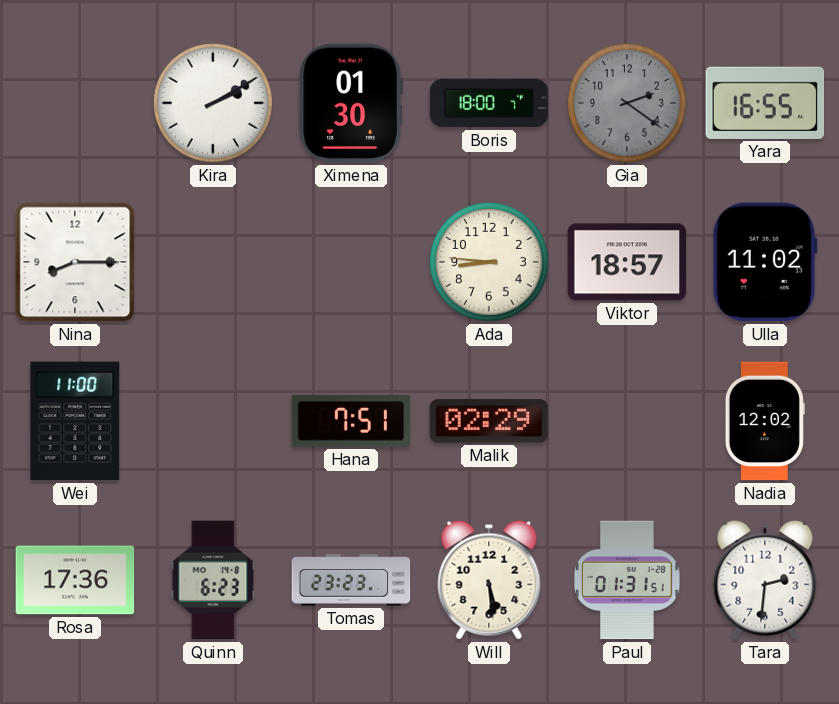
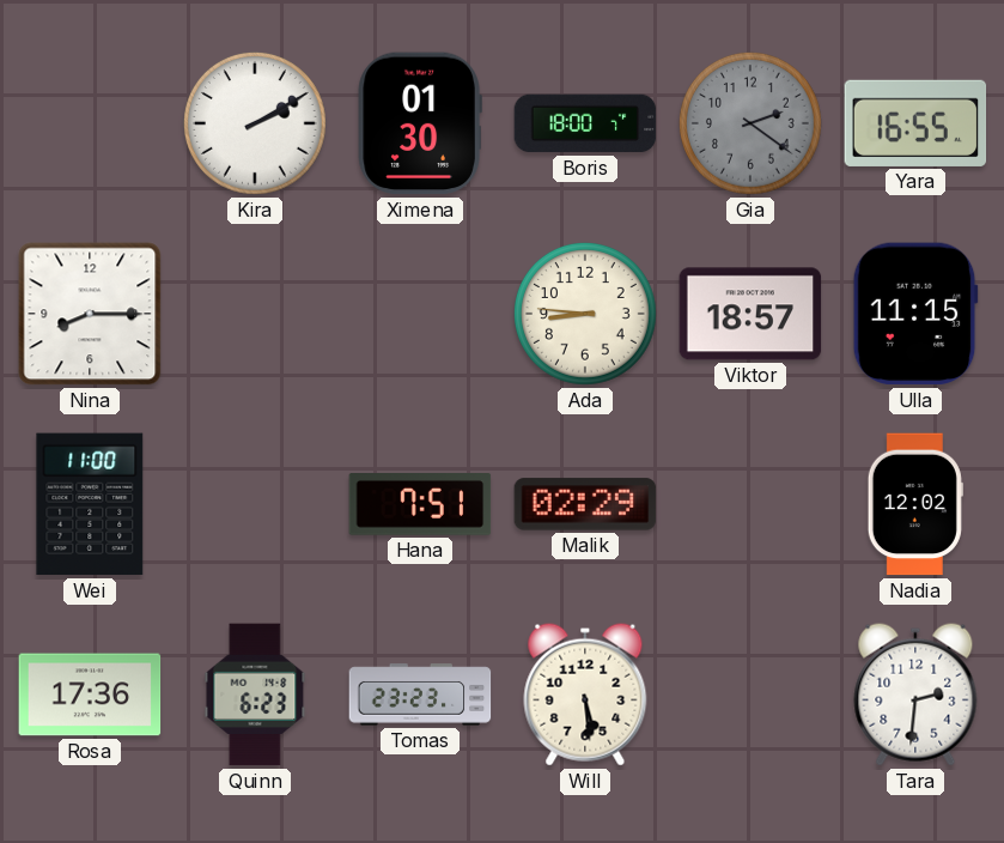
Ulla: 11:02 -> 11:15 (915, 314)
Paul: 01:31 -> none (627, 580)
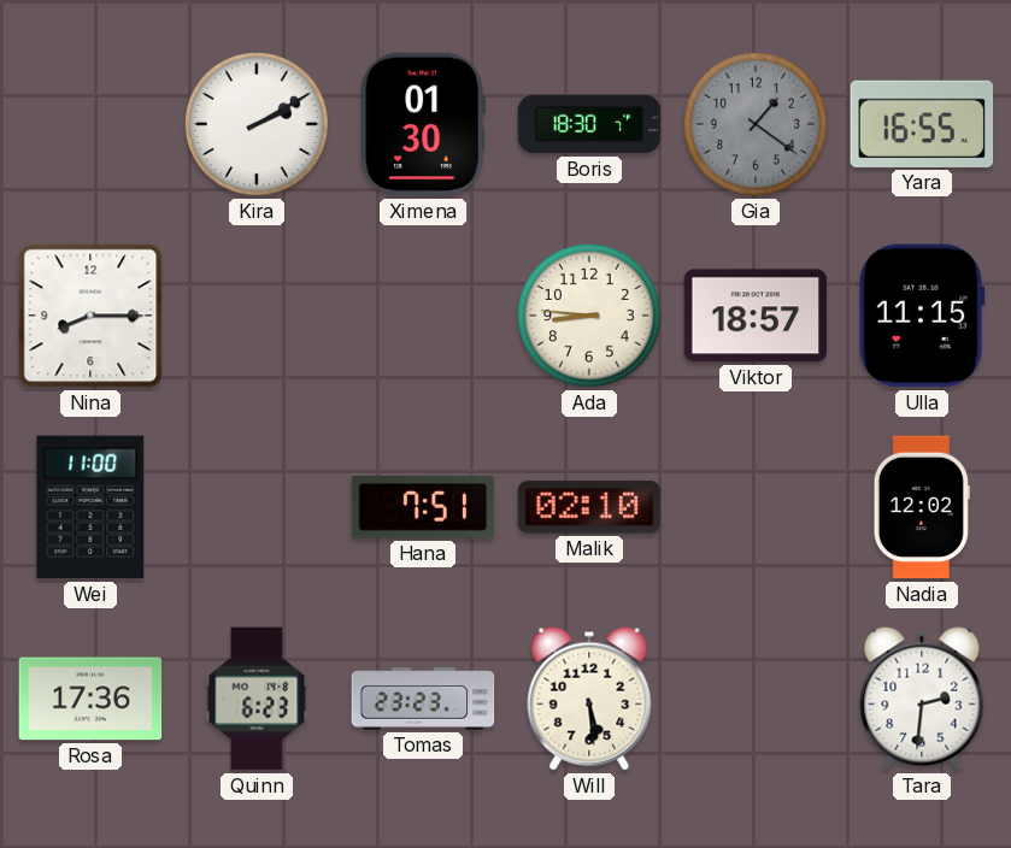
Boris: 18:00 -> 18:30 (589, 124)
Gia: 2:21 -> 1:21 (756, 124)
Malik: 02:29 -> 02:10 (589, 507)
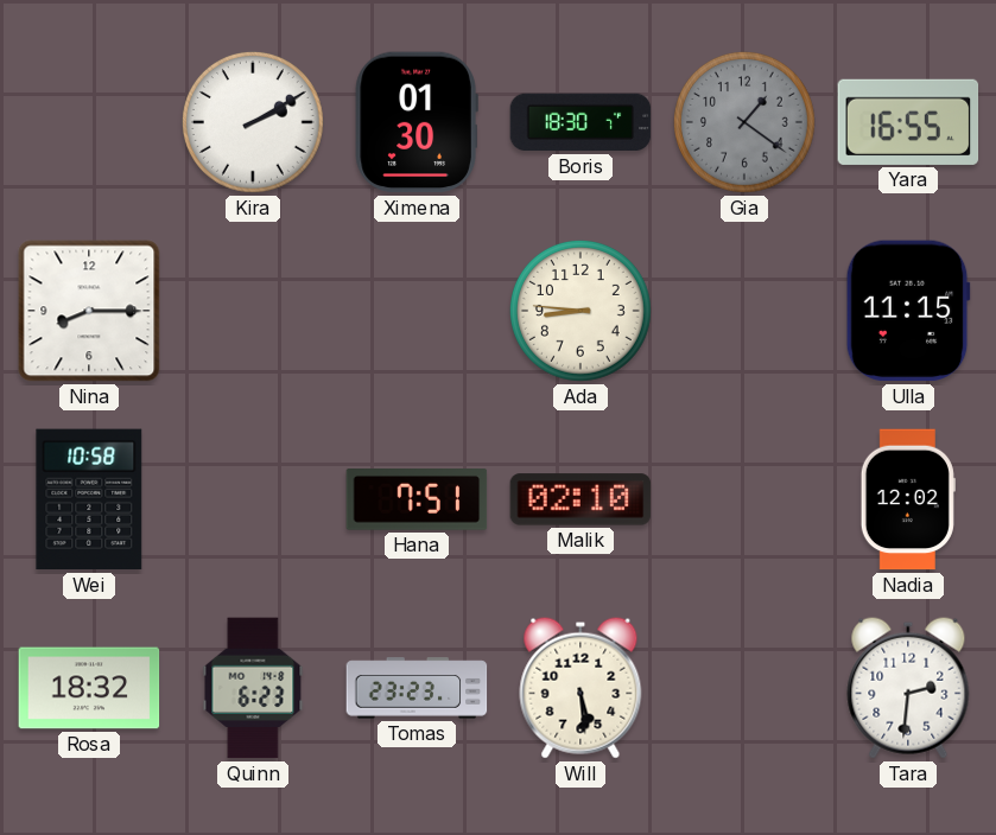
Viktor: 18:57 -> none (756, 316)
Wei: 11:00 -> 10:58 (89, 499)
Rosa: 17:36 -> 18:32 (89, 688)
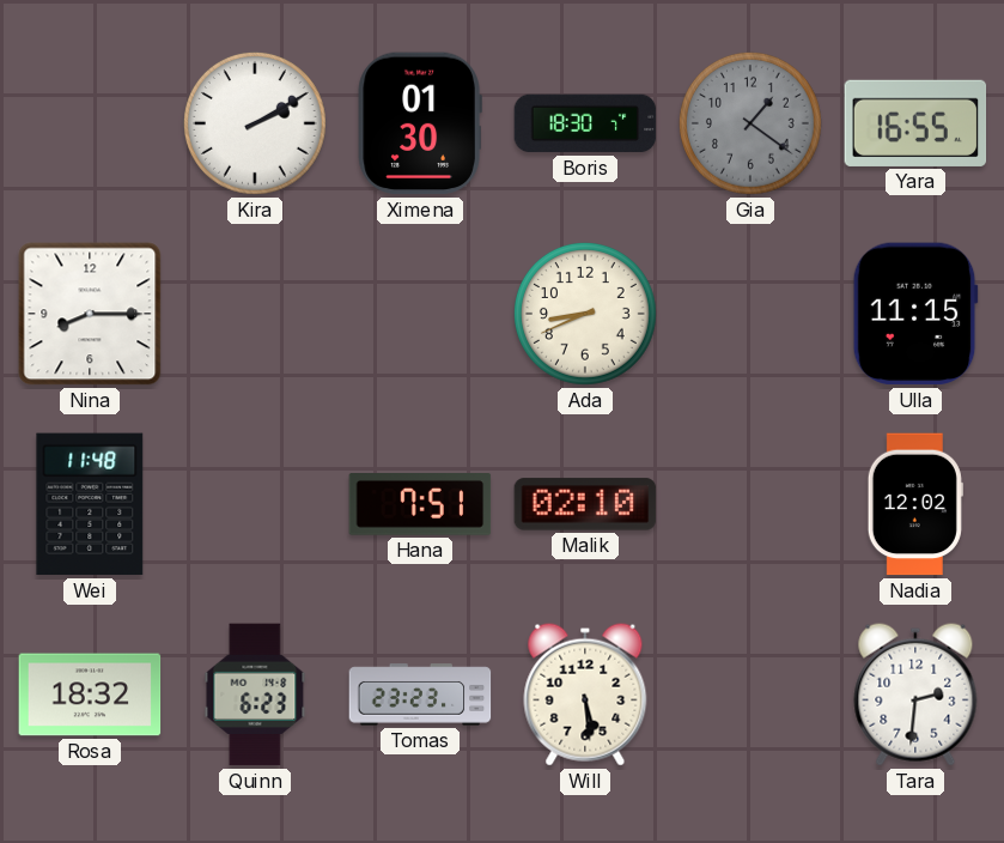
Ada: 8:46 -> 8:41 (585, 314)
Wei: 10:58 -> 11:48 (90, 504)
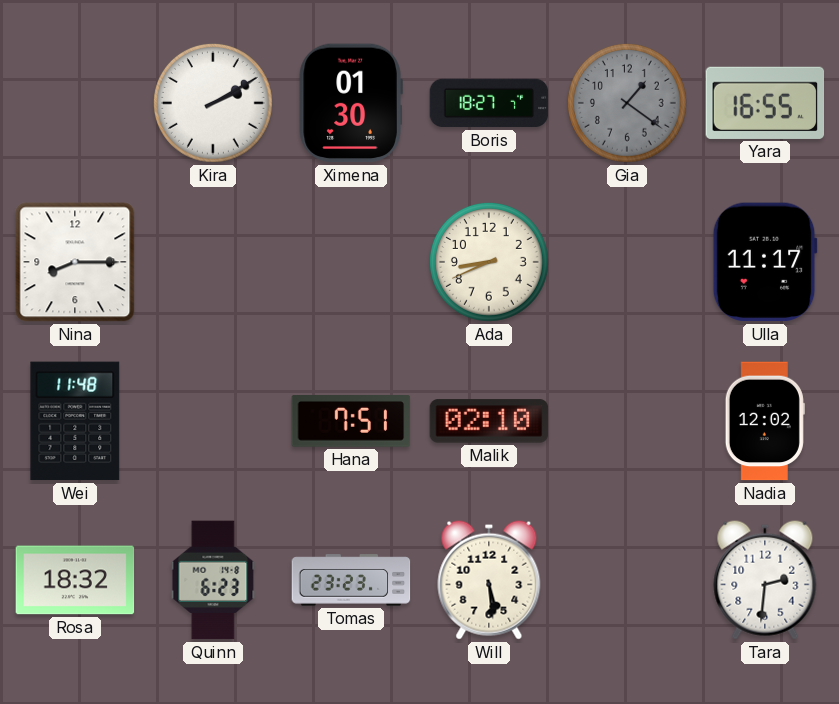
Boris: 18:30 -> 18:27 (489, 103)
Ulla: 11:15 -> 11:17 (765, 262)
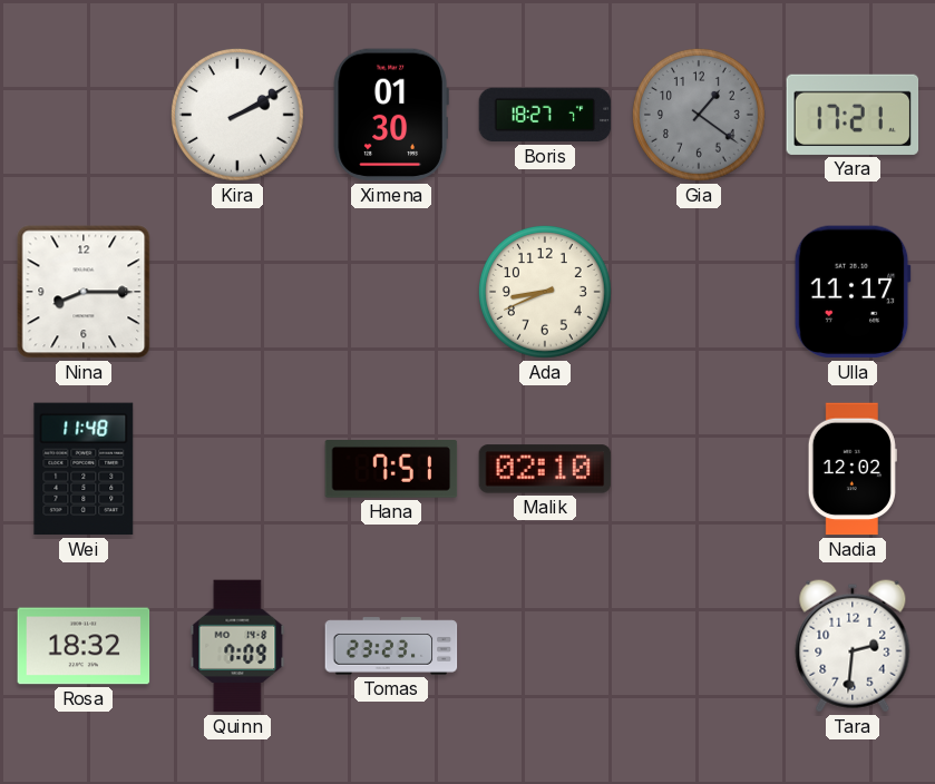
Yara: 16:55 -> 17:21 (853, 115)
Quinn: 6:23 -> 7:09 (237, 646)
Will: 5:29 -> none (489, 580)
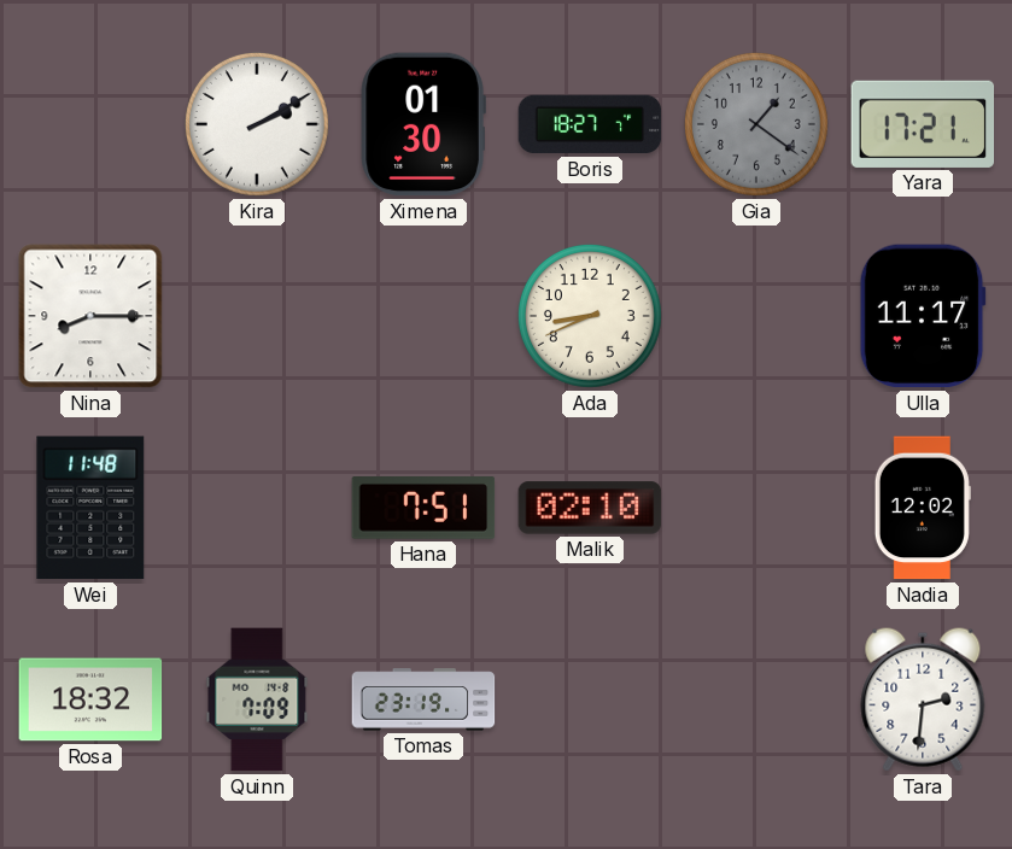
Tomas: 23:23 -> 23:19 (423, 699)
